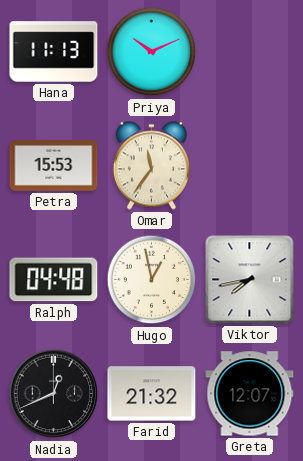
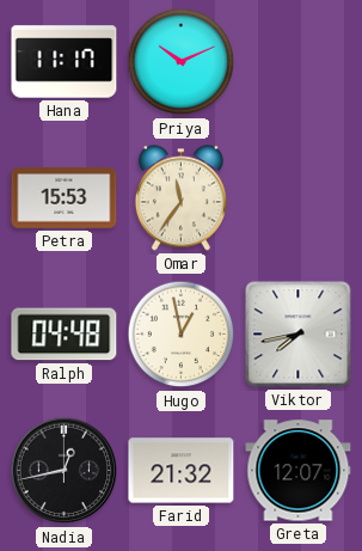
Hana: 11:13 -> 11:17 (65, 62)
Nadia: 12:41 -> 12:43 (65, 471)
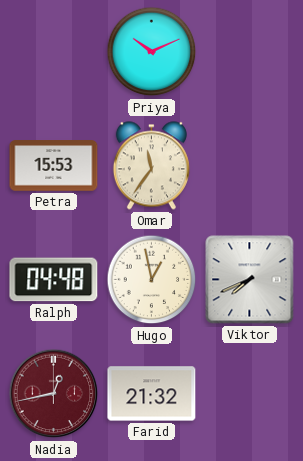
Hana: 11:17 -> none (65, 62)
Viktor: 7:43 -> 7:41 (250, 280)
Nadia dial: black -> burgundy (54, 394)
Greta: 12:07 -> none (299, 471)
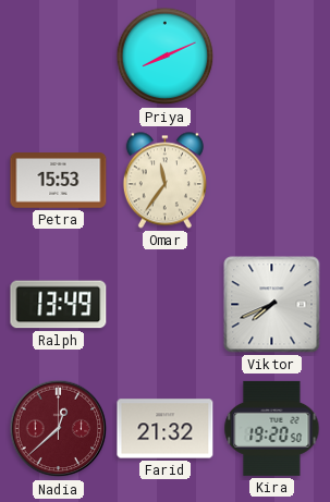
Priya: 10:11 -> 8:11 (166, 57)
Ralph: 04:48 -> 13:49 (59, 305)
Hugo: 12:58 -> none (152, 280)
Nadia: 12:43 -> 12:38 (59, 429)
Kira: none -> 19:20 (272, 428)
